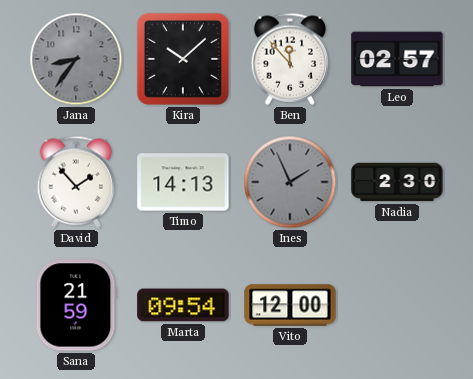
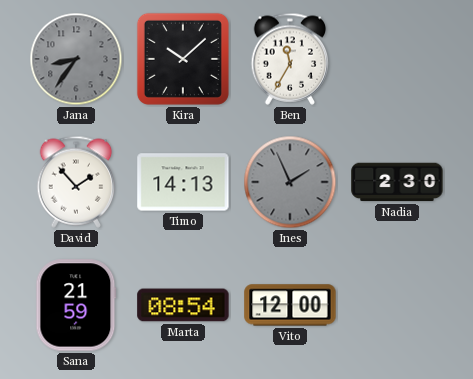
Ben: 11:53 -> 11:35 (290, 59)
Leo: 02:57 -> none (397, 59)
Marta: 09:54 -> 08:54 (183, 305)
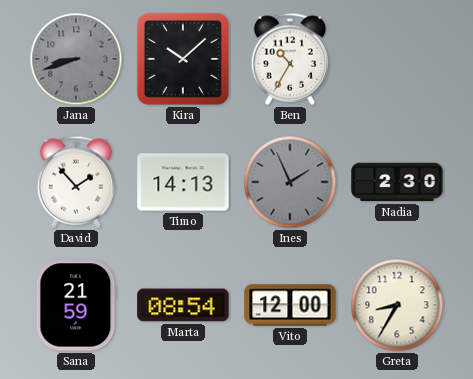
Jana: 8:36 -> 8:42 (76, 59)
Ben: 11:35 -> 10:35 (290, 59)
Greta: none -> 8:35 (397, 305)
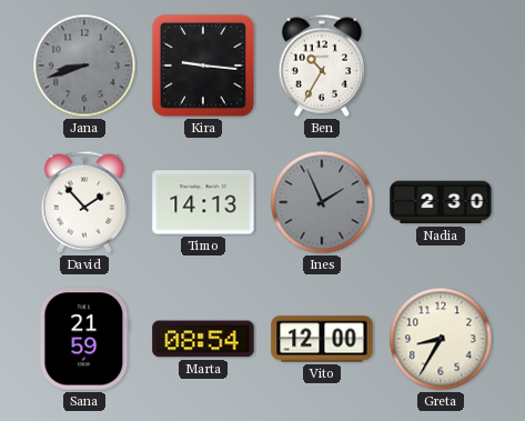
Kira: 10:08 -> 9:16 (203, 66)
